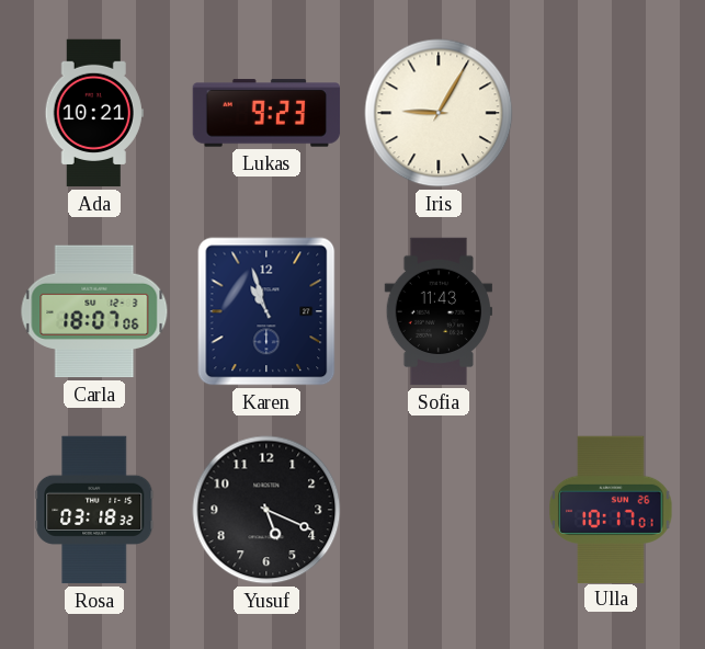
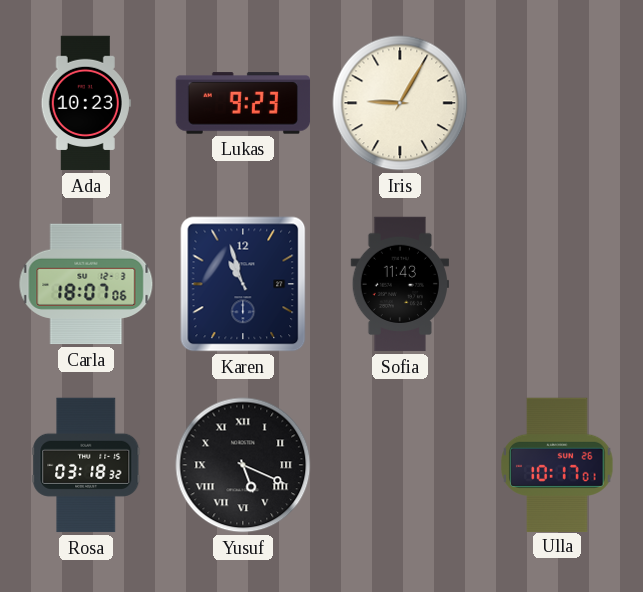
Ada: 10:21 -> 10:23 (86, 103)
Yusuf numerals: Arabic -> Roman (243, 465)
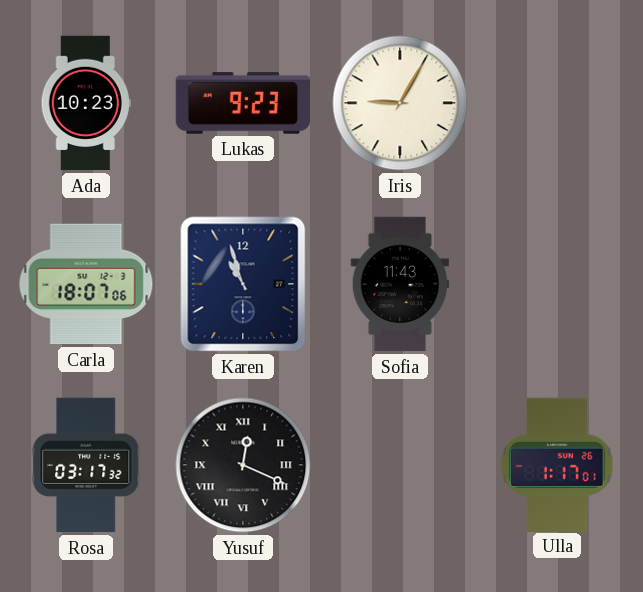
Rosa: 03:18 -> 03:17 (86, 465)
Yusuf: 5:19 -> 12:19 (243, 465)
Ulla: 10:17 -> 1:17 (557, 464)
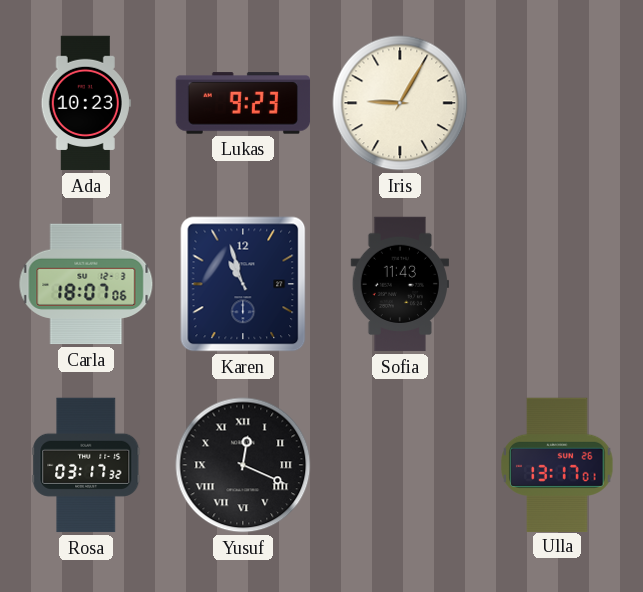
Ulla: 1:17 -> 13:17 (557, 464)
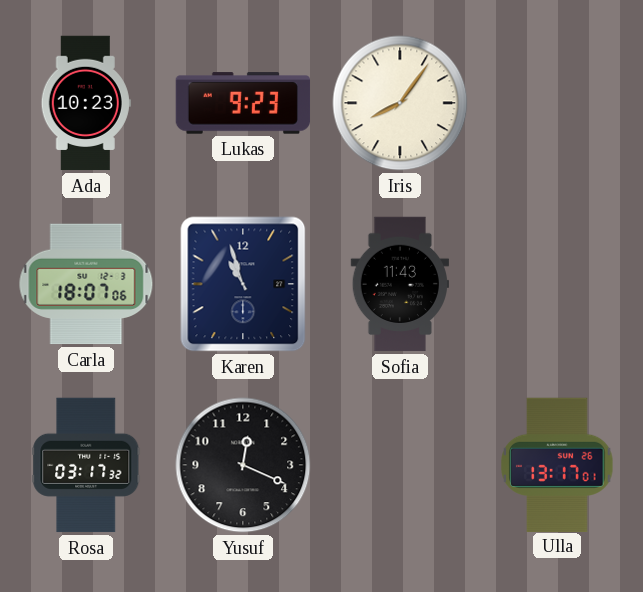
Iris: 9:05 -> 8:06 (400, 103)
Yusuf numerals: Roman -> Arabic (243, 465)
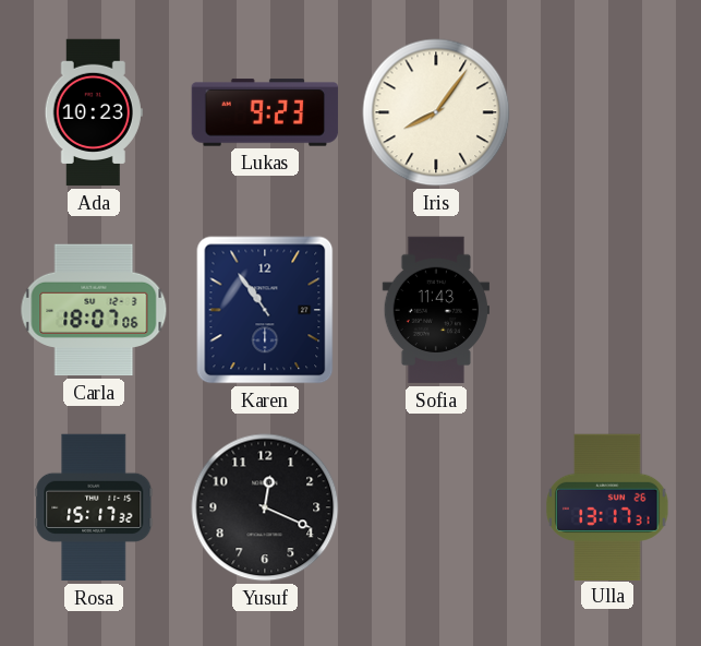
Karen: 10:57 -> 10:54 (265, 310)
Rosa: 03:17 -> 15:17 (94, 507)
Ulla: 13:17:01 -> 13:17:31 (607, 506)
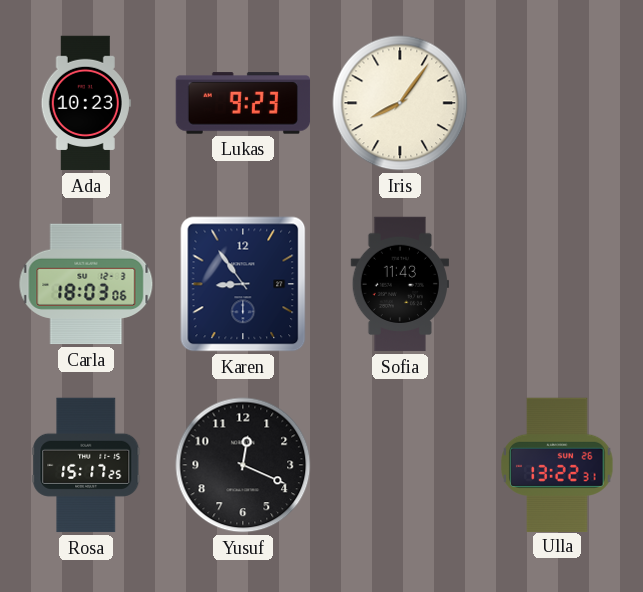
Carla: 18:07 -> 18:03 (86, 284)
Karen: 10:54 -> 8:54 (243, 284)
Rosa: 15:17:32 -> 15:17:25 (86, 465)
Ulla: 13:17 -> 13:22 (557, 464)
